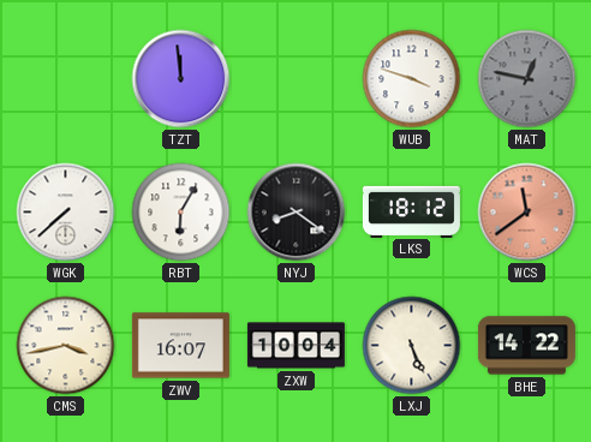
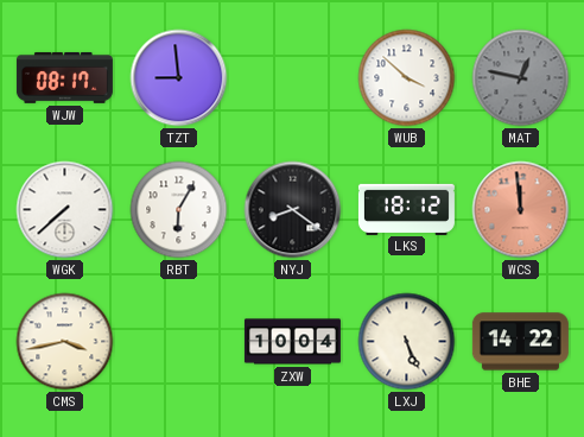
WJW: none -> 08:17 (64, 78)
TZT: 11:59 -> 8:59 (179, 78)
WUB: 3:48 -> 3:52 (407, 78)
WCS: 11:39 -> 11:59 (521, 210)
ZWV: 16:07 -> none (180, 346)
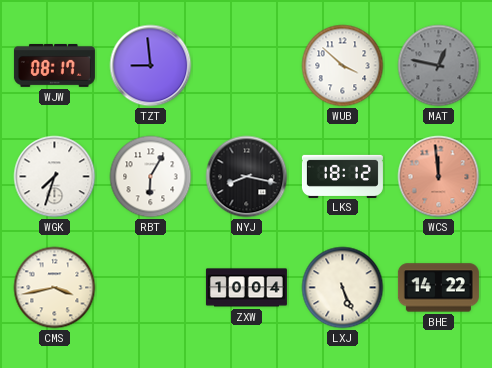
WGK: 7:38 -> 7:33 (55, 177)
NYJ: 8:21 -> 8:17 (247, 177)
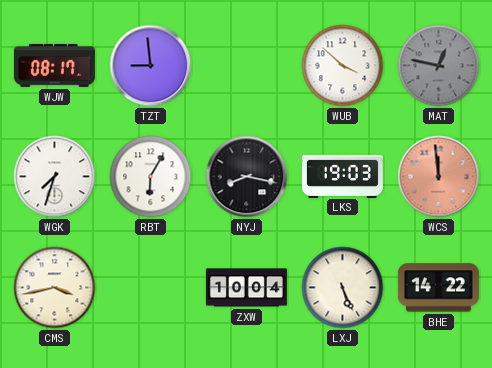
LKS: 18:12 -> 19:03 (342, 176)
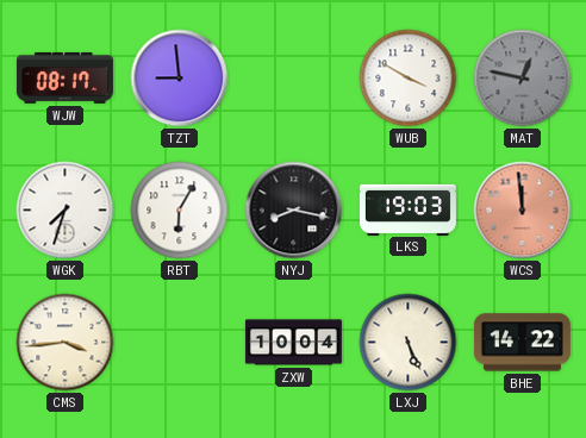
WUB: 3:52 -> 3:50 (409, 79)
CMS: 3:43 -> 3:44 (66, 343)
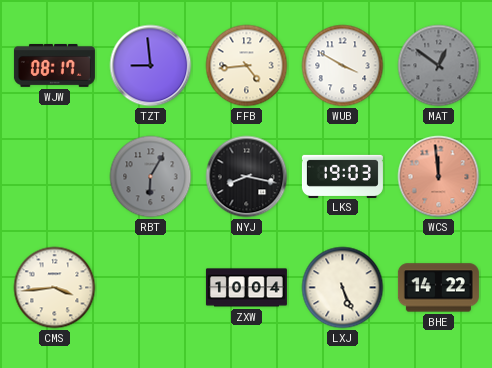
FFB: none -> 4:44 (247, 66)
MAT: 12:47 -> 12:51 (439, 66)
WGK: 7:33 -> none (66, 211)
RBT dial: white -> grey (151, 177)
